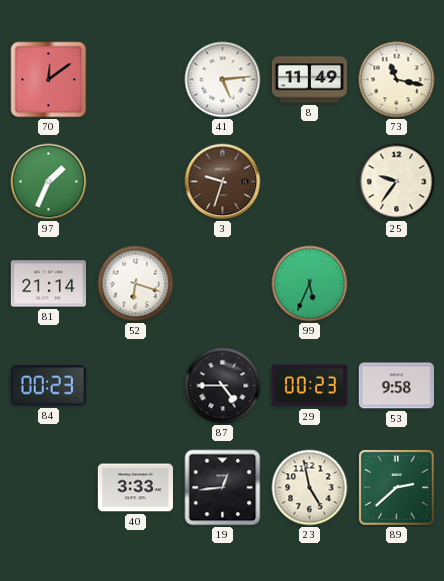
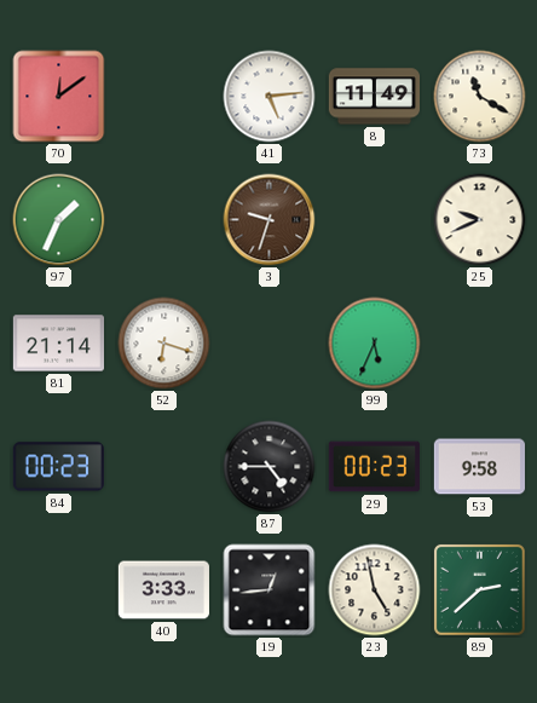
73: 11:17 -> 11:20 (480, 97)
25: 9:36 -> 9:41 (480, 220)
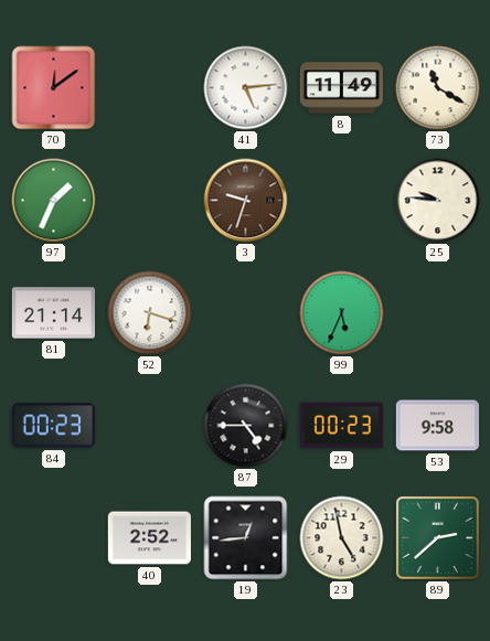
25: 9:41 -> 9:46 (438, 201)
40: 3:33 -> 2:52 (149, 538)
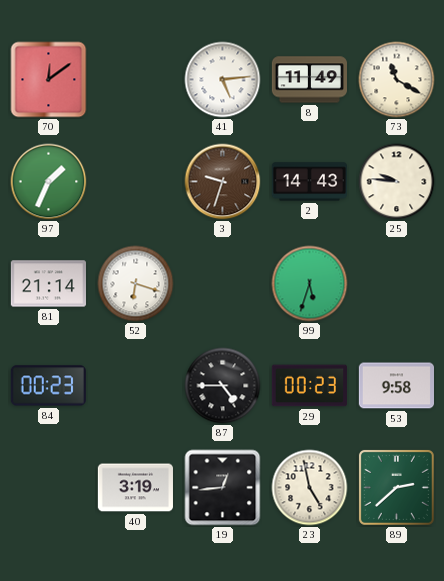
2: none -> 14:43 (309, 182)
99: 5:34 -> 5:33 (310, 284)
40: 2:52 -> 3:19 (135, 488)
